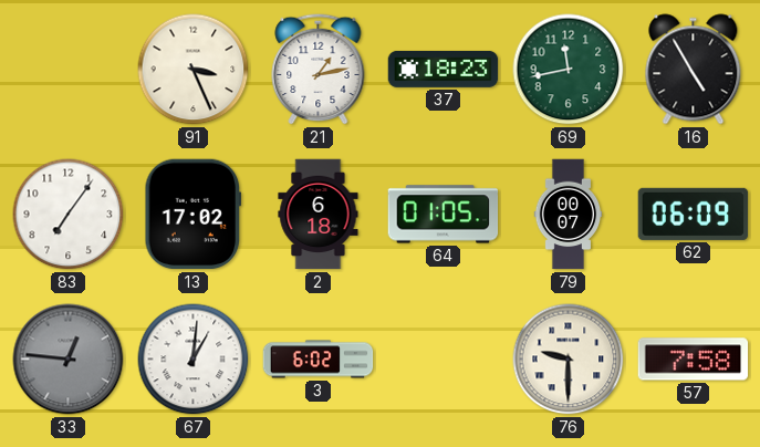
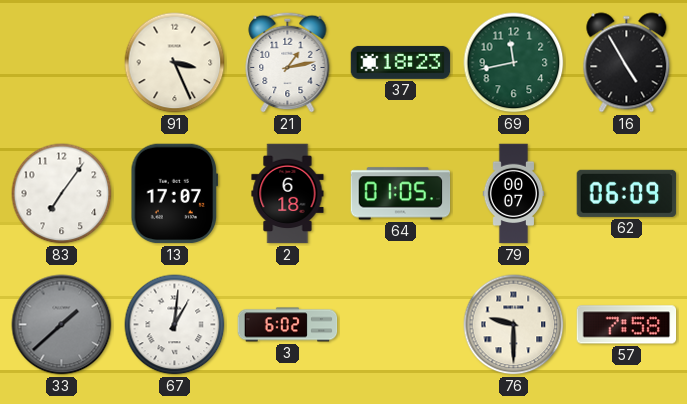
13: 17:02 -> 17:07 (175, 194)
33: 12:46 -> 1:38 (62, 325)
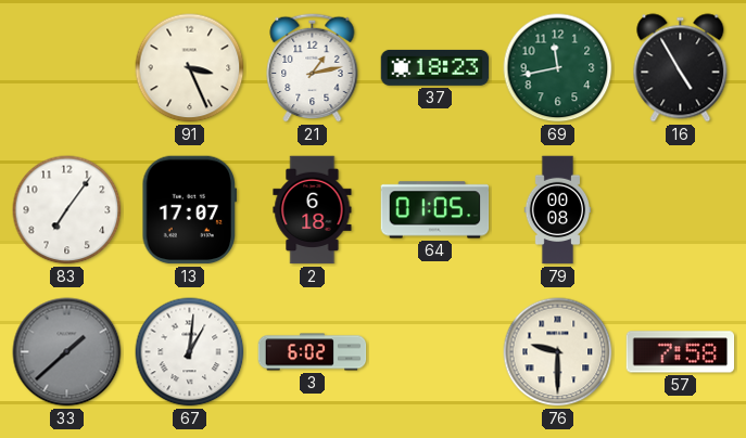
79: 00:07 -> 00:08 (558, 210)
62: 06:09 -> none (627, 193)
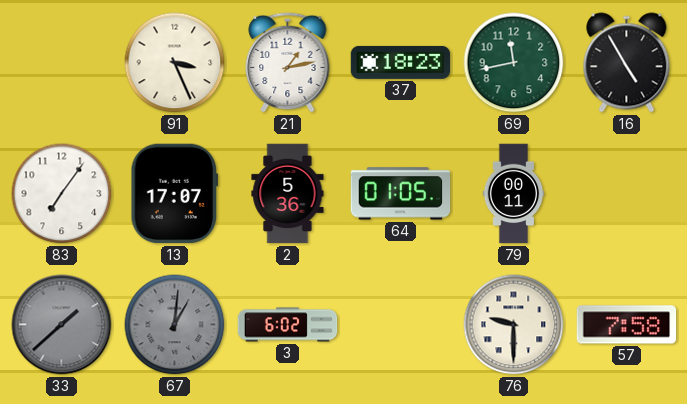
2: 6:18 -> 5:36 (288, 194)
79: 00:08 -> 00:11 (514, 194)
67 dial: white -> grey (175, 325)
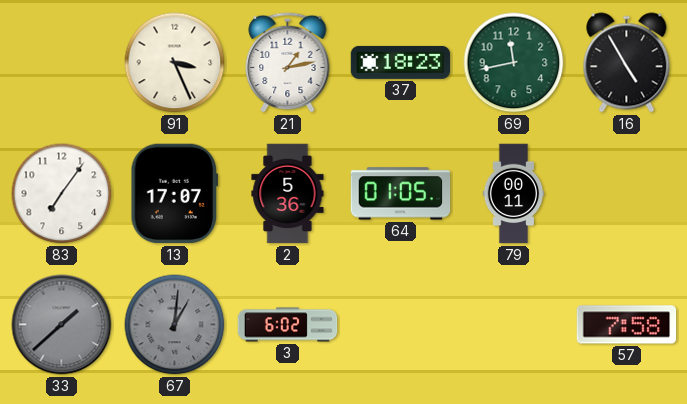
76: 9:30 -> none (514, 325)
